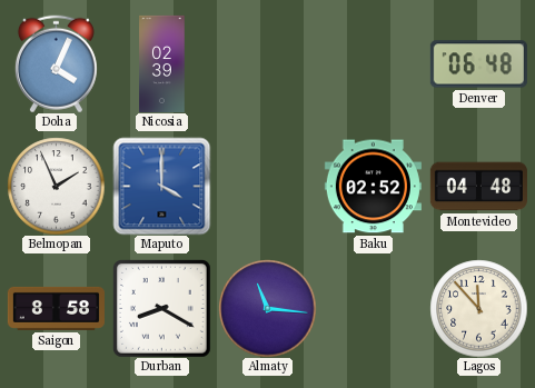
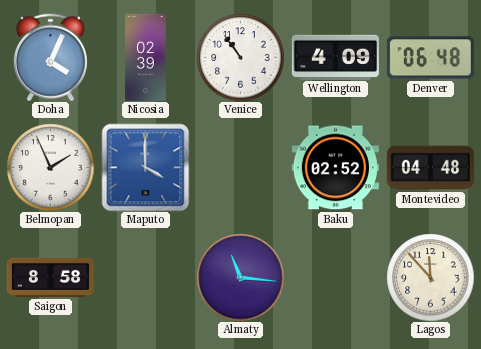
Venice: none -> 10:54 (240, 57)
Wellington: none -> 4:09 (335, 57)
Durban: 8:20 -> none (161, 308)
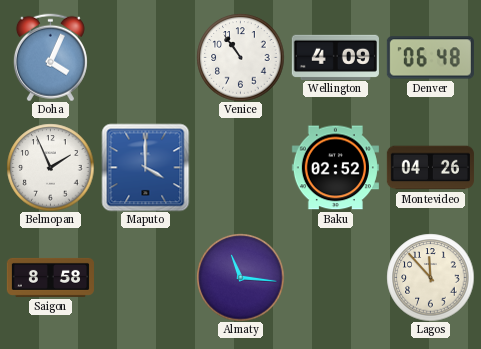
Nicosia: 02:39 -> none (146, 57)
Montevideo: 04:48 -> 04:26 (430, 168)
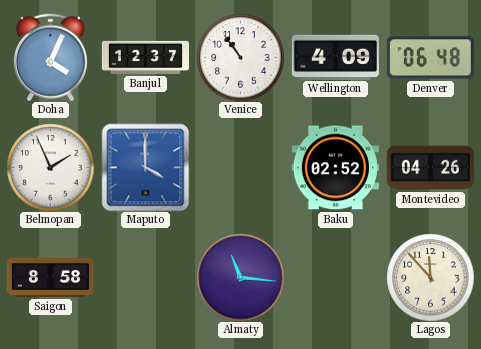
Banjul: none -> 12:37 (145, 57)
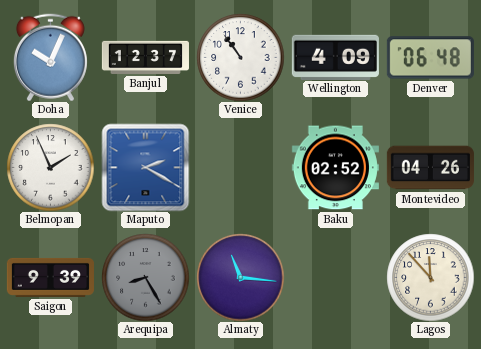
Doha: 4:04 -> 10:04 (50, 57)
Maputo: 4:00 -> 2:20 (145, 167)
Saigon: 8:58 -> 9:39 (50, 277)
Arequipa: none -> 8:25 (145, 277)
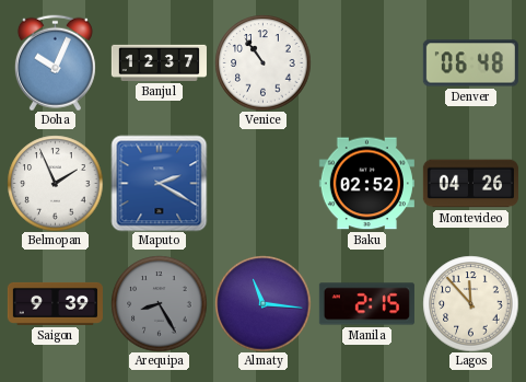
Wellington: 4:09 -> none (335, 57)
Manila: none -> 2:15 (366, 304)
